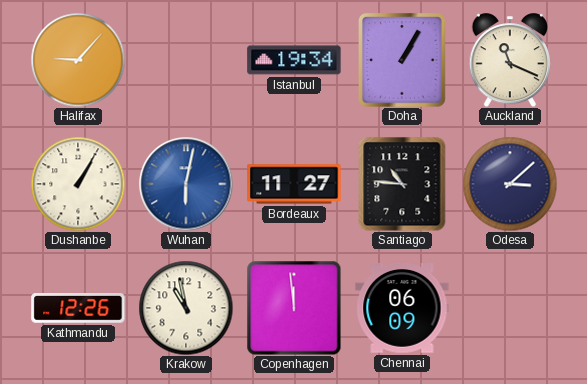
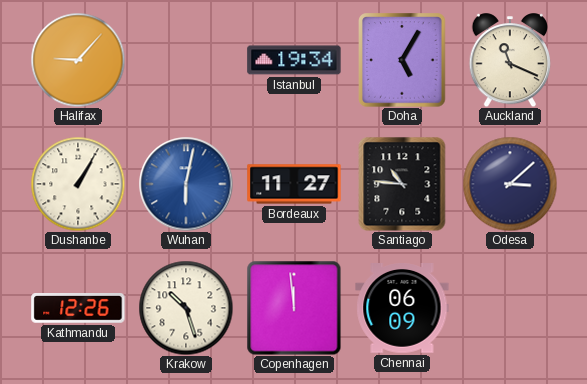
Doha: 1:05 -> 5:05 (402, 60)
Krakow: 10:58 -> 10:27 (186, 308)
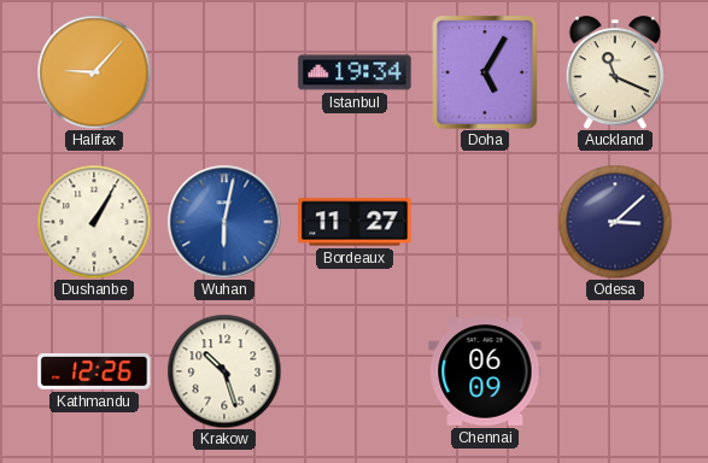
Santiago: 10:46 -> none (402, 184)
Copenhagen: 11:59 -> none (294, 308)
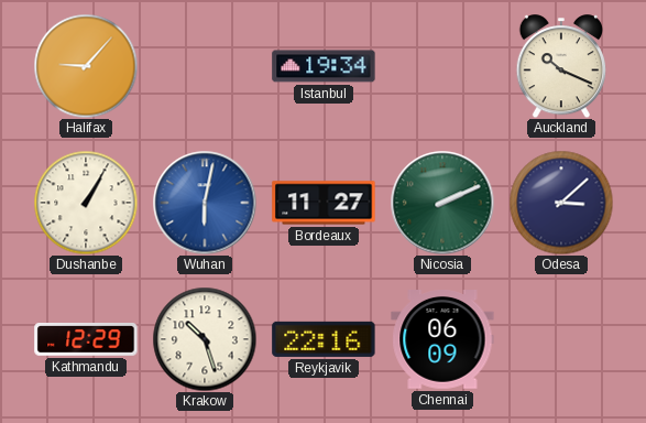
Doha: 5:05 -> none (485, 72)
Auckland: 11:19 -> 10:19 (560, 66)
Nicosia: none -> 2:11 (442, 203)
Kathmandu: 12:26 -> 12:29 (86, 340)
Reykjavik: none -> 22:16 (324, 339)
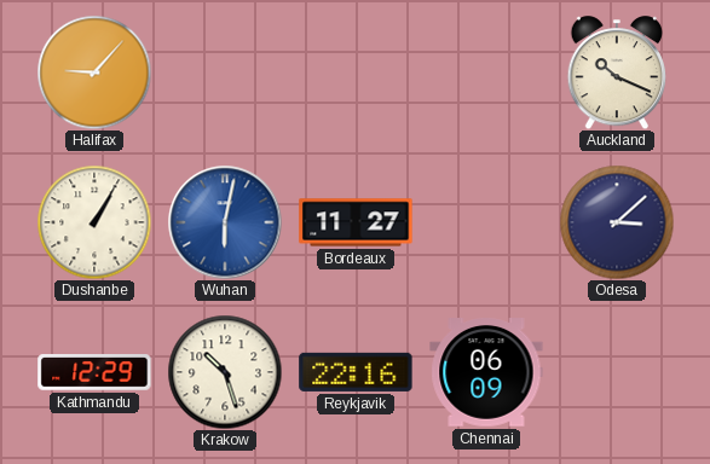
Istanbul: 19:34 -> none (324, 66)
Nicosia: 2:11 -> none (442, 203)
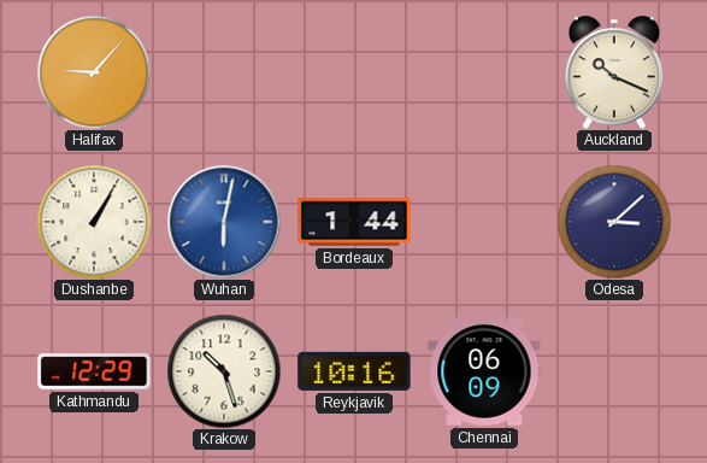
Bordeaux: 11:27 -> 1:44 (354, 222)
Reykjavik: 22:16 -> 10:16 (354, 371)
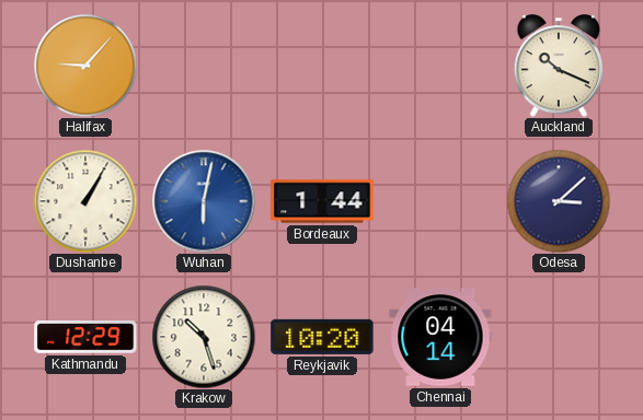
Reykjavik: 10:16 -> 10:20 (322, 337)
Chennai: 06:09 -> 04:14 (440, 338)
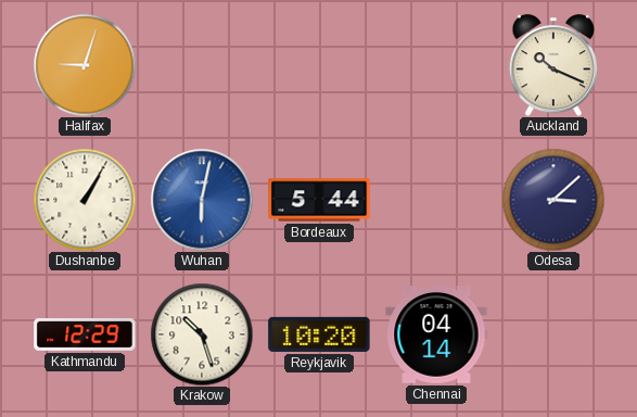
Halifax: 9:07 -> 9:03 (85, 65)
Bordeaux: 1:44 -> 5:44 (319, 200)
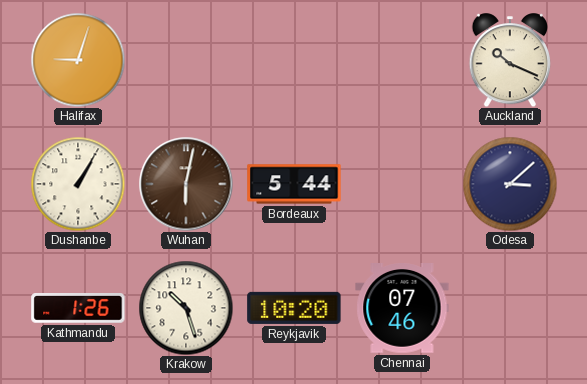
Wuhan dial: blue -> brown (186, 184)
Kathmandu: 12:29 -> 1:26 (78, 309)
Chennai: 04:14 -> 07:46 (402, 309)
